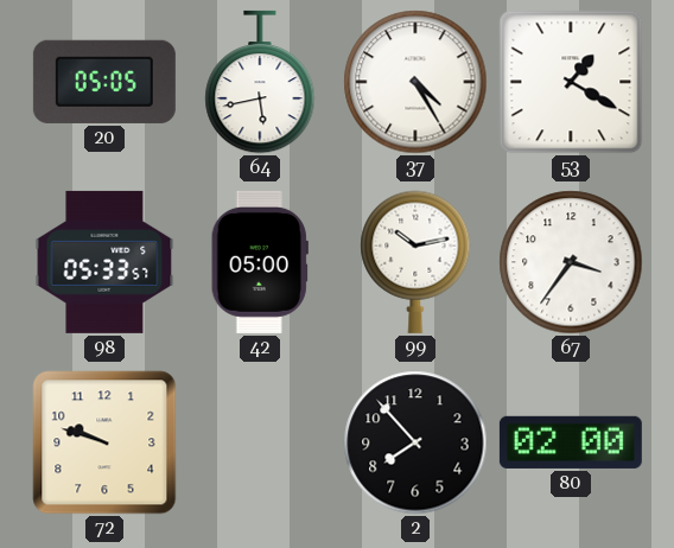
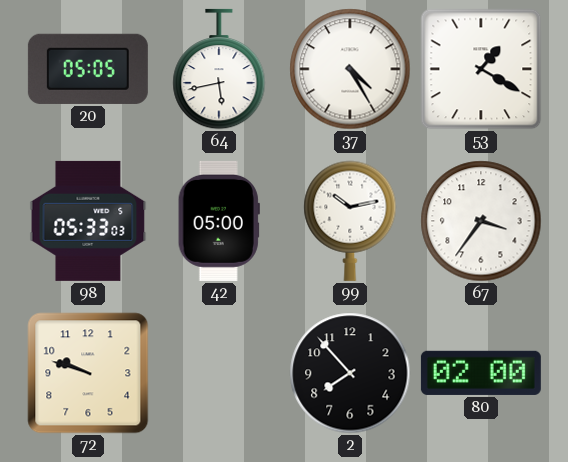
98: 05:33:57 -> 05:33:03 (88, 221)
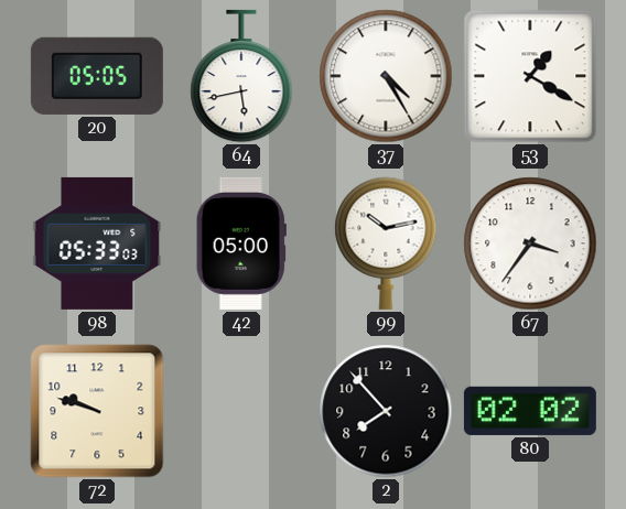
80: 02:00 -> 02:02 (530, 411)
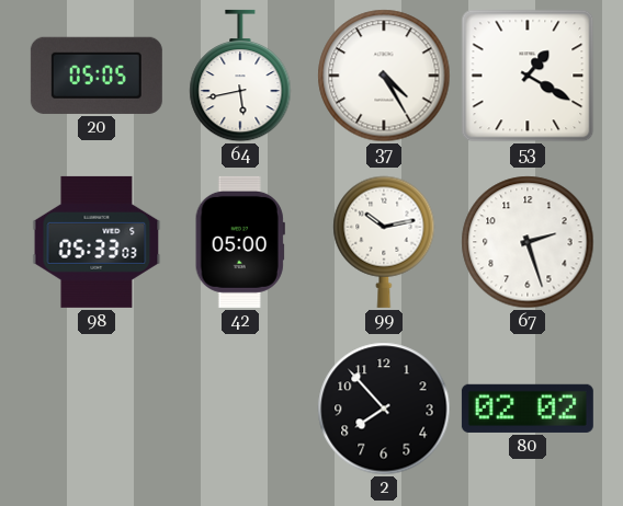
67: 3:36 -> 2:27 (528, 242)
72: 9:48 -> none (97, 411)
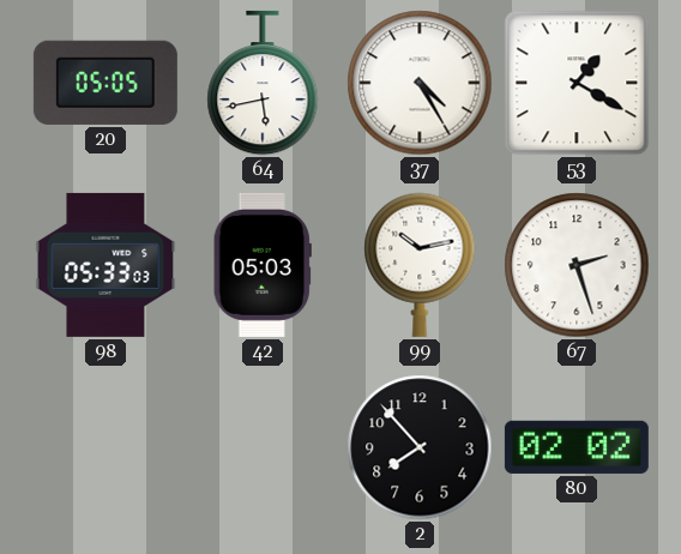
42: 05:00 -> 05:03 (263, 265)
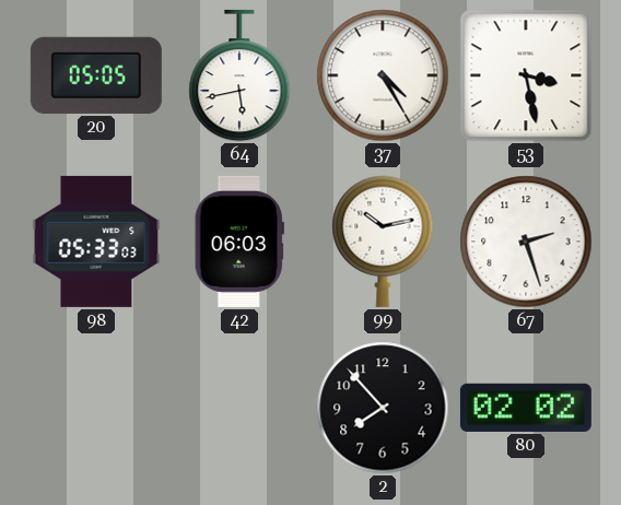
53: 1:20 -> 3:28 (526, 75)
42: 05:03 -> 06:03 (239, 242)
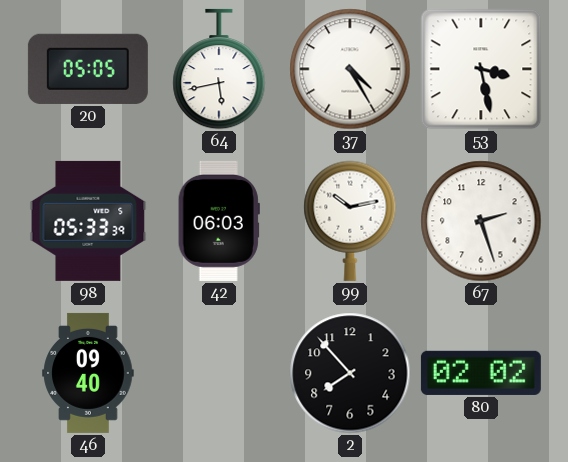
98: 05:33:03 -> 05:33:39 (88, 221)
46: none -> 09:40 (88, 373)
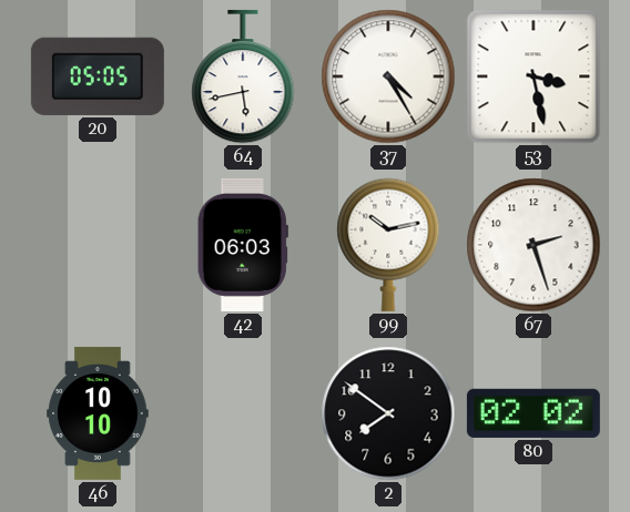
98: 05:33 -> none (88, 221)
46: 09:40 -> 10:10 (98, 413)
2: 7:53 -> 7:51 (388, 413)
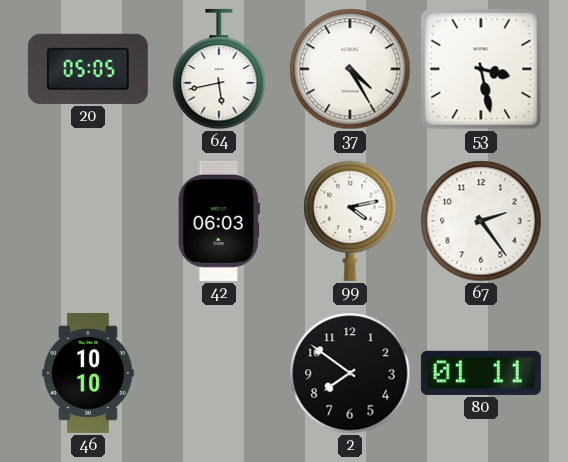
99: 10:13 -> 4:13 (350, 221)
67: 2:27 -> 2:24 (481, 221)
80: 02:02 -> 01:11 (481, 373)
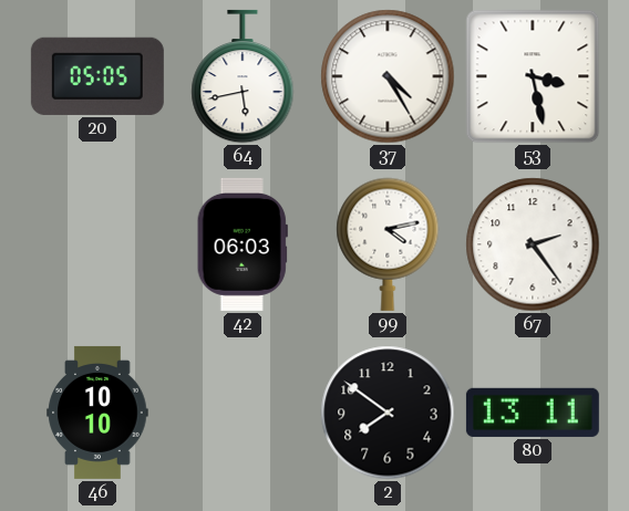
80: 01:11 -> 13:11 (533, 413)
